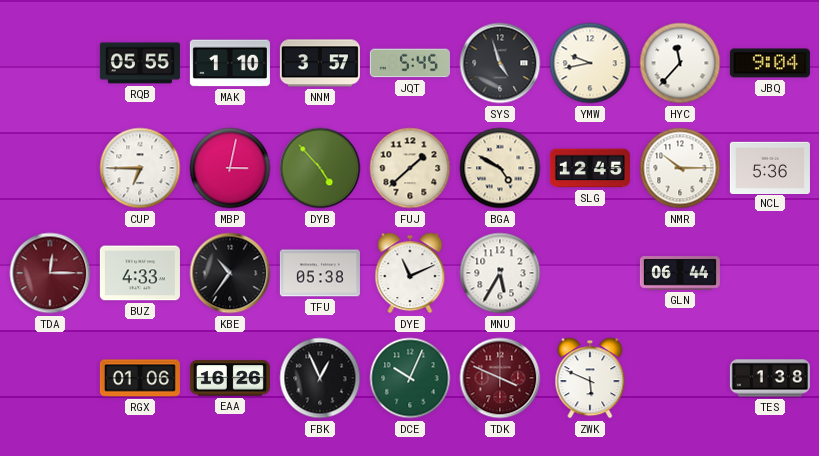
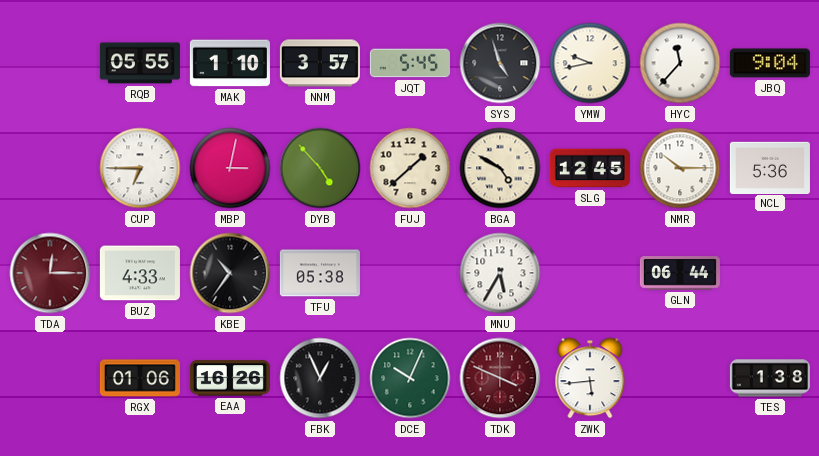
DYE: 11:11 -> none (410, 273)
ZWK: 5:49 -> 5:44 (590, 378)
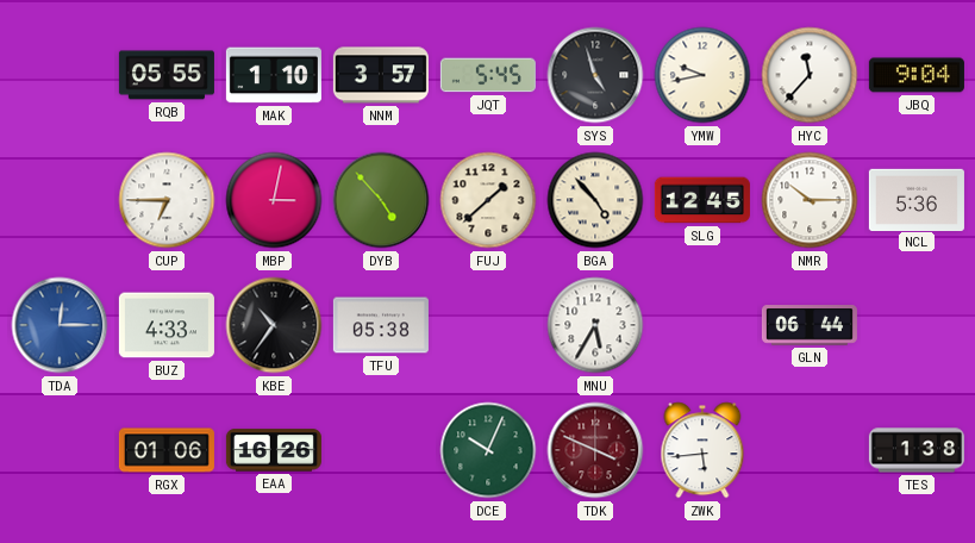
BGA: 4:50 -> 4:53 (595, 200)
TDA dial: burgundy -> blue (60, 325)
FBK: 12:56 -> none (320, 378)
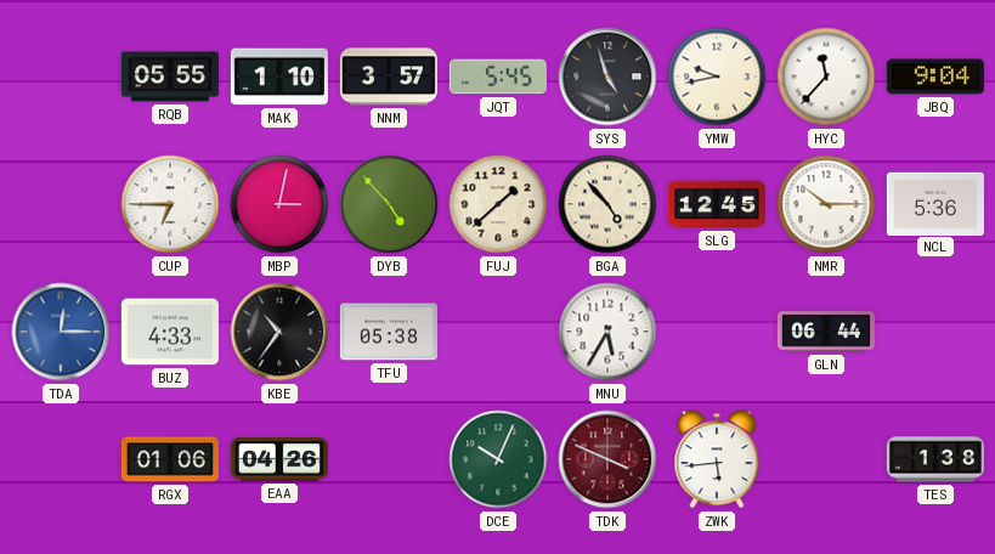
EAA: 16:26 -> 04:26 (279, 459)
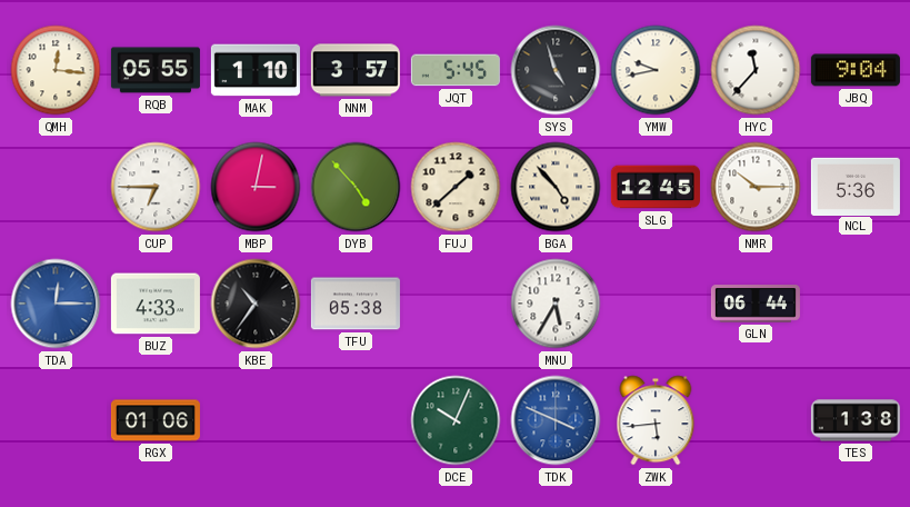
QMH: none -> 12:16 (56, 70)
EAA: 04:26 -> none (279, 459)
TDK dial: burgundy -> blue (556, 420)
